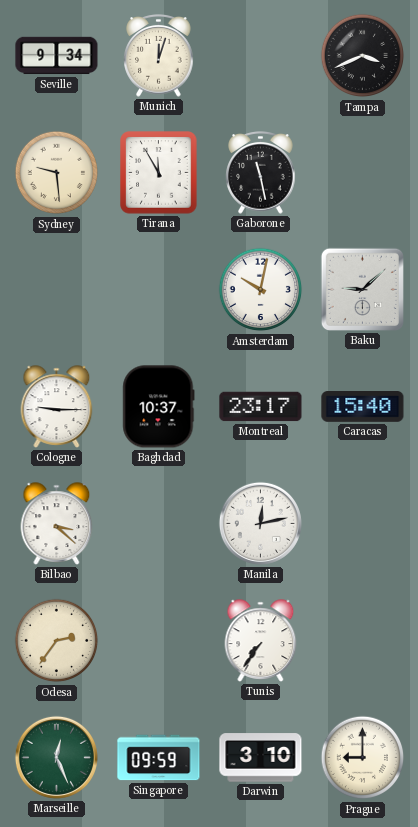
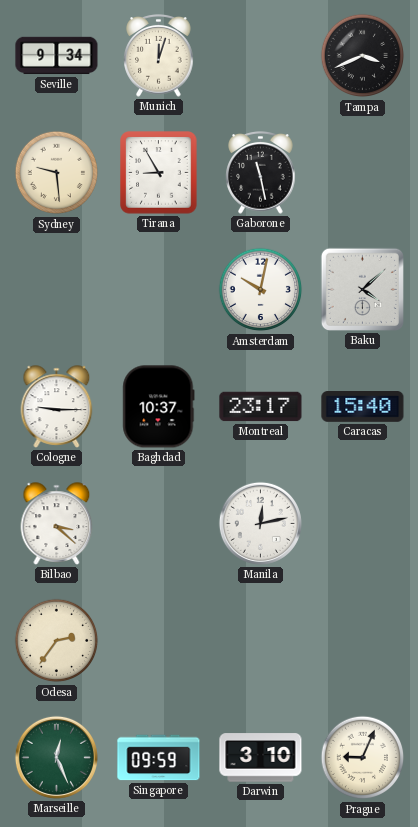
Tirana: 11:55 -> 8:55 (159, 173)
Baku: 9:08 -> 4:08 (362, 289)
Tunis: 7:36 -> none (261, 641)
Prague: 9:00 -> 9:04 (363, 758)
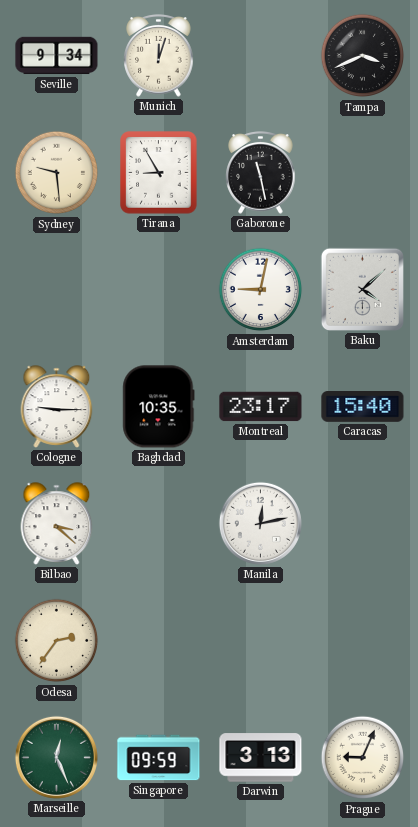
Amsterdam: 10:02 -> 9:02 (261, 290)
Baghdad: 10:37 -> 10:35 (159, 407)
Darwin: 3:10 -> 3:13 (261, 758)
